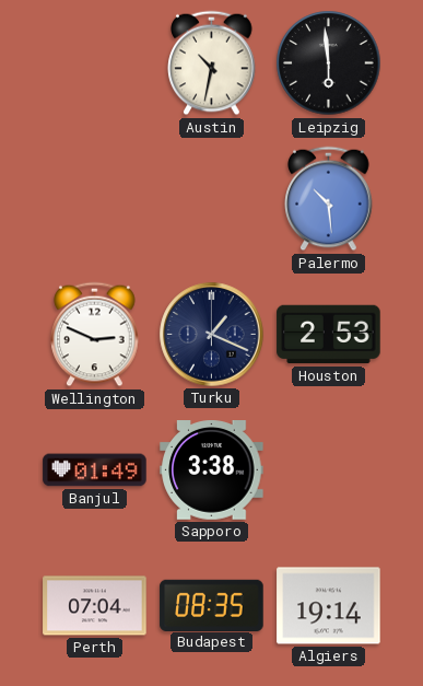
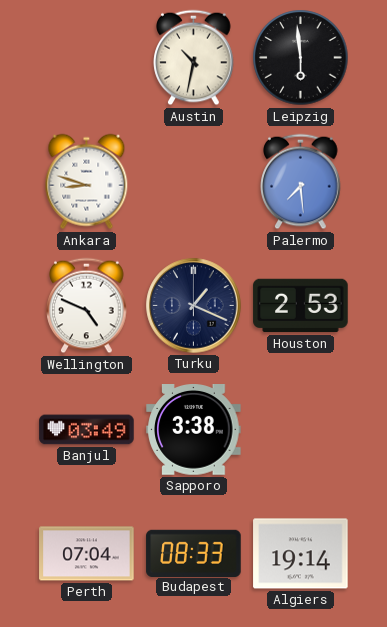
Ankara: none -> 8:48 (87, 182)
Palermo: 10:29 -> 7:29 (301, 182)
Wellington: 2:49 -> 4:49 (87, 306)
Banjul: 01:49 -> 03:49 (87, 430)
Budapest: 08:35 -> 08:33 (194, 553)
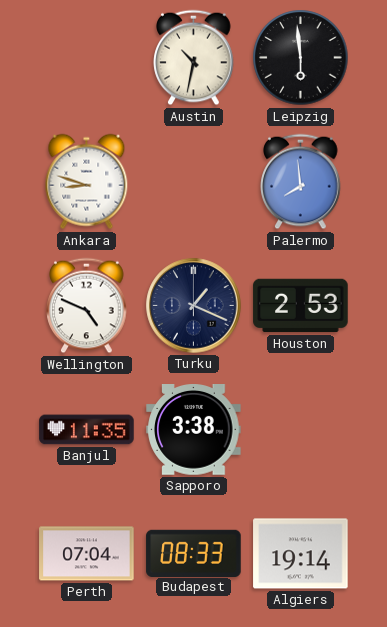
Palermo: 7:29 -> 7:59 (301, 182)
Banjul: 03:49 -> 11:35 (87, 430)
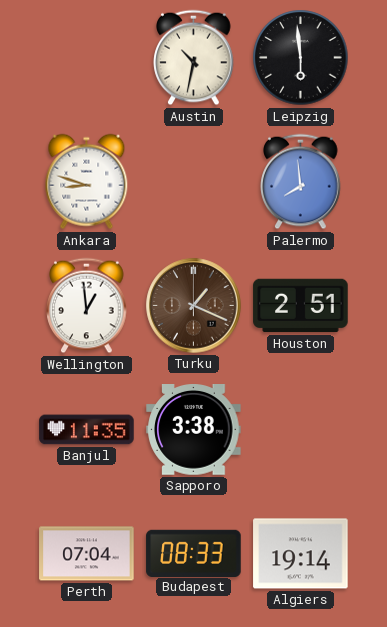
Wellington: 4:49 -> 12:59 (87, 306)
Turku dial: navy -> brown (194, 306)
Houston: 2:53 -> 2:51 (301, 306)
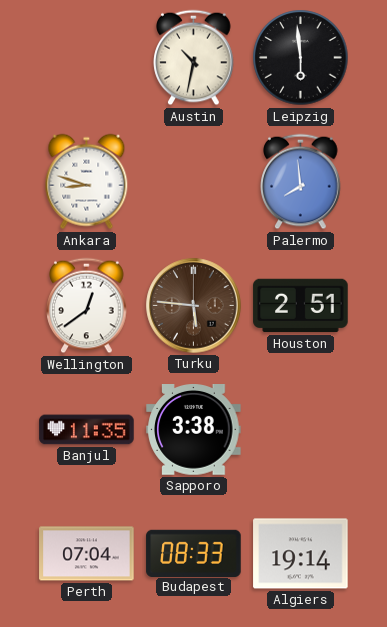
Wellington: 12:59 -> 12:39 (87, 306)
Turku: 1:19 -> 5:46 (194, 306)
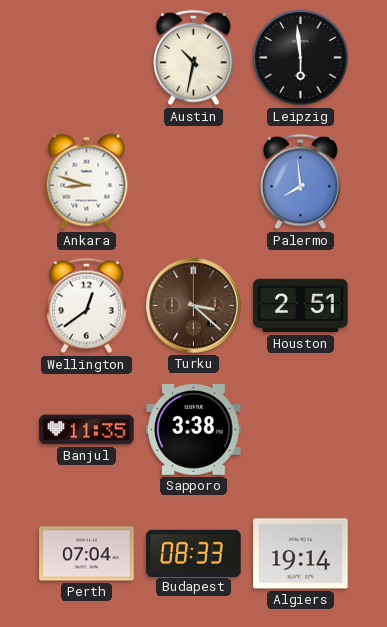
Turku: 5:46 -> 3:22 (194, 306)
